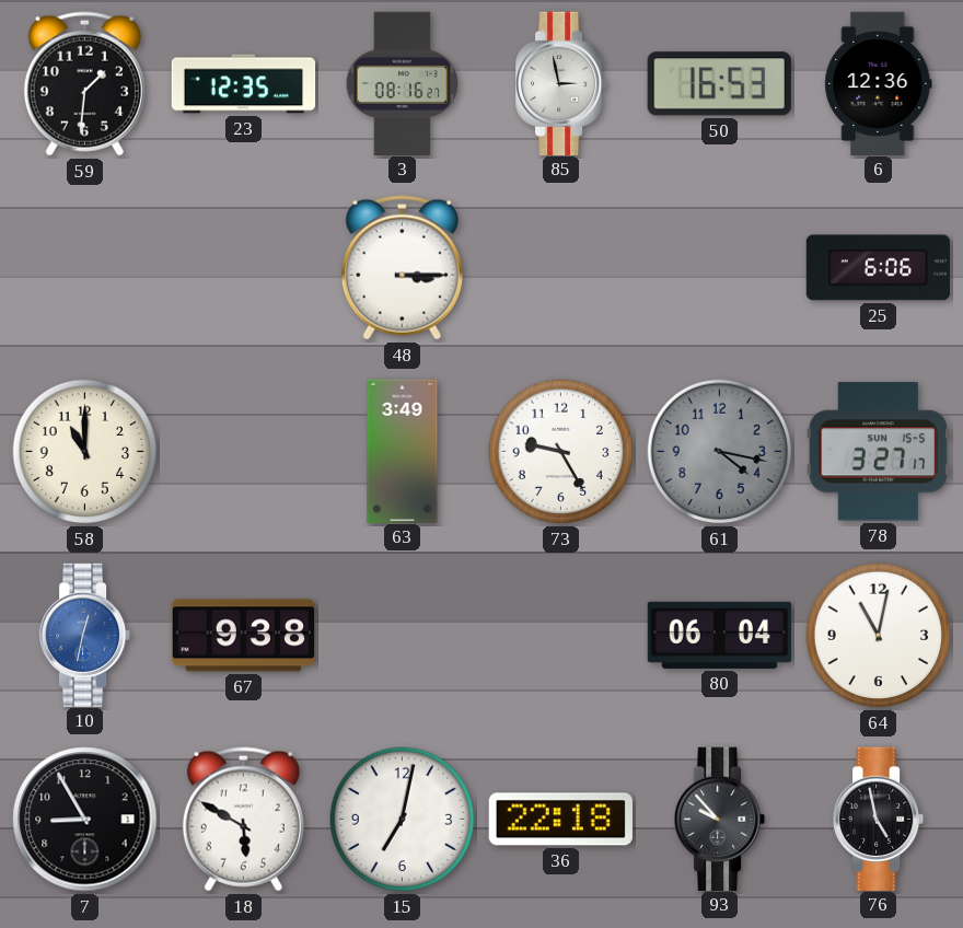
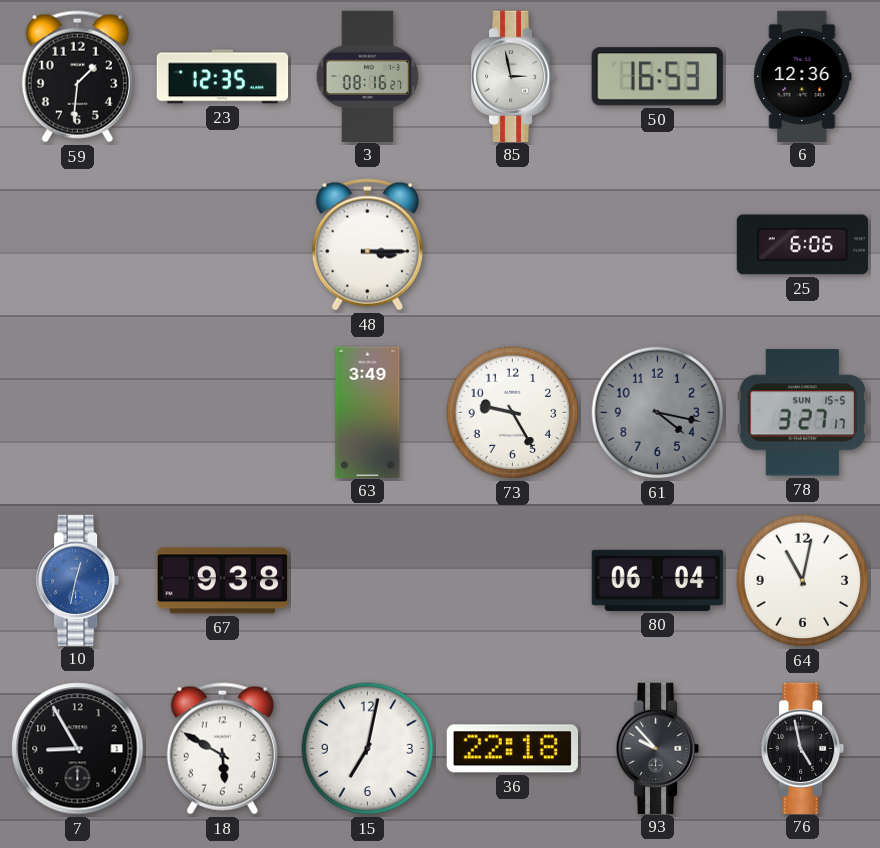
58: 11:00 -> none (85, 452)
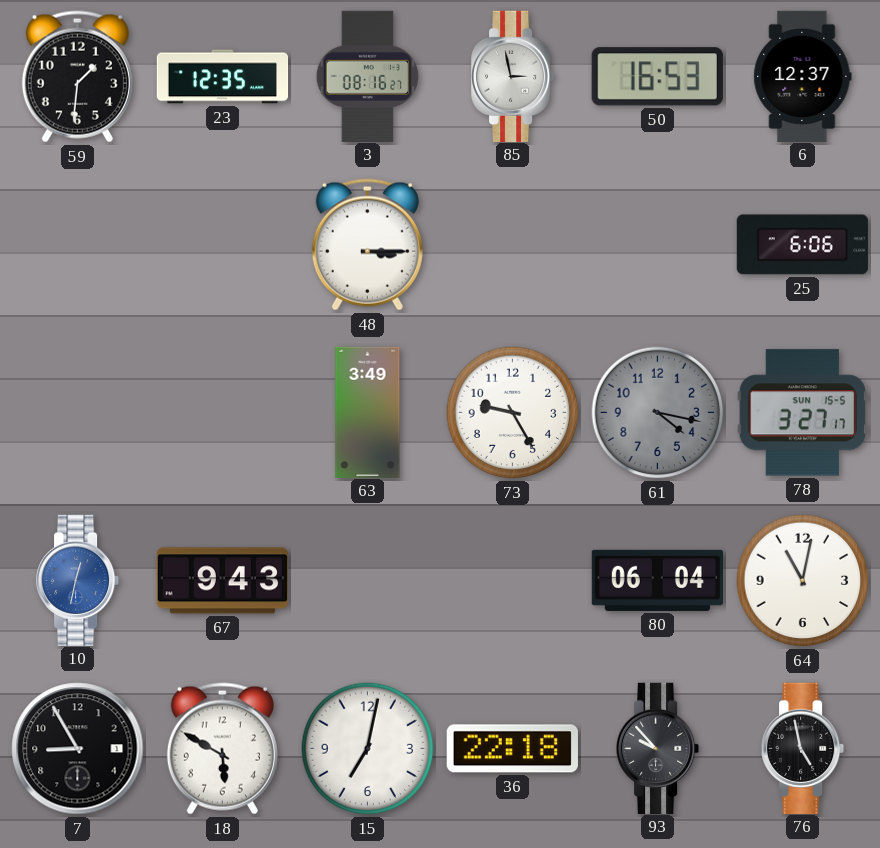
6: 12:36 -> 12:37 (803, 76)
67: 9:38 -> 9:43 (222, 581)
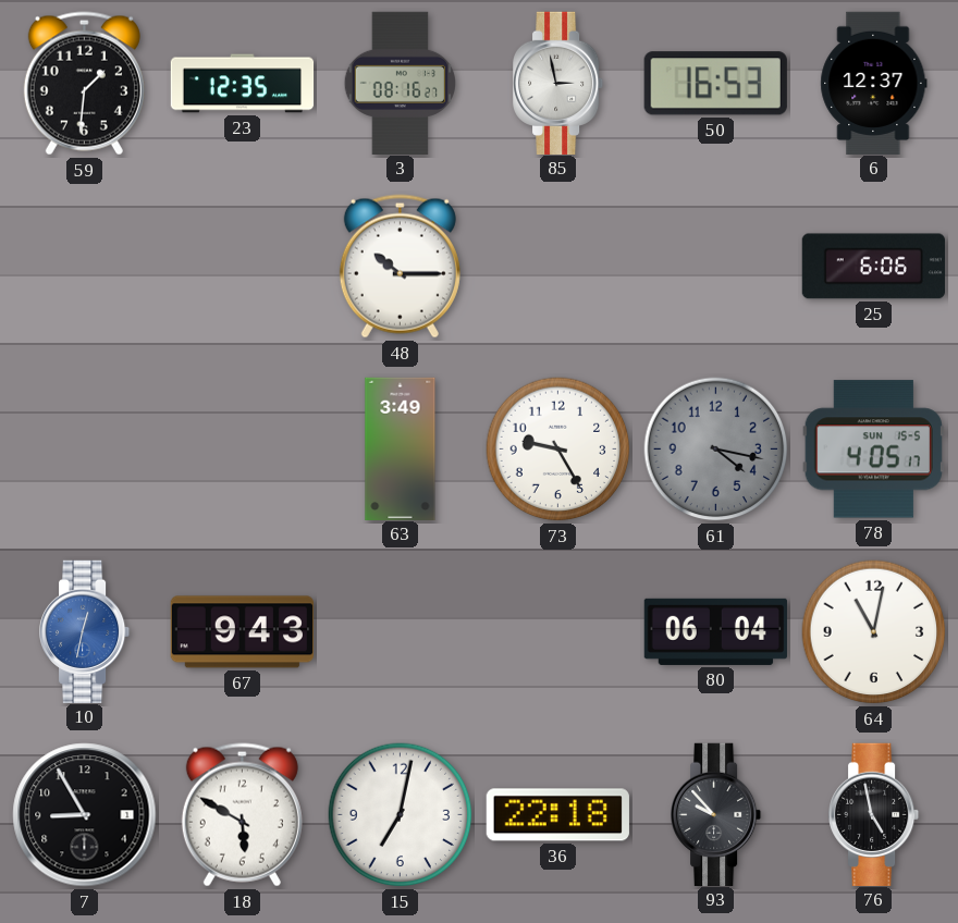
48: 3:15 -> 10:15 (400, 267)
78: 3:27 -> 4:05 (873, 450)
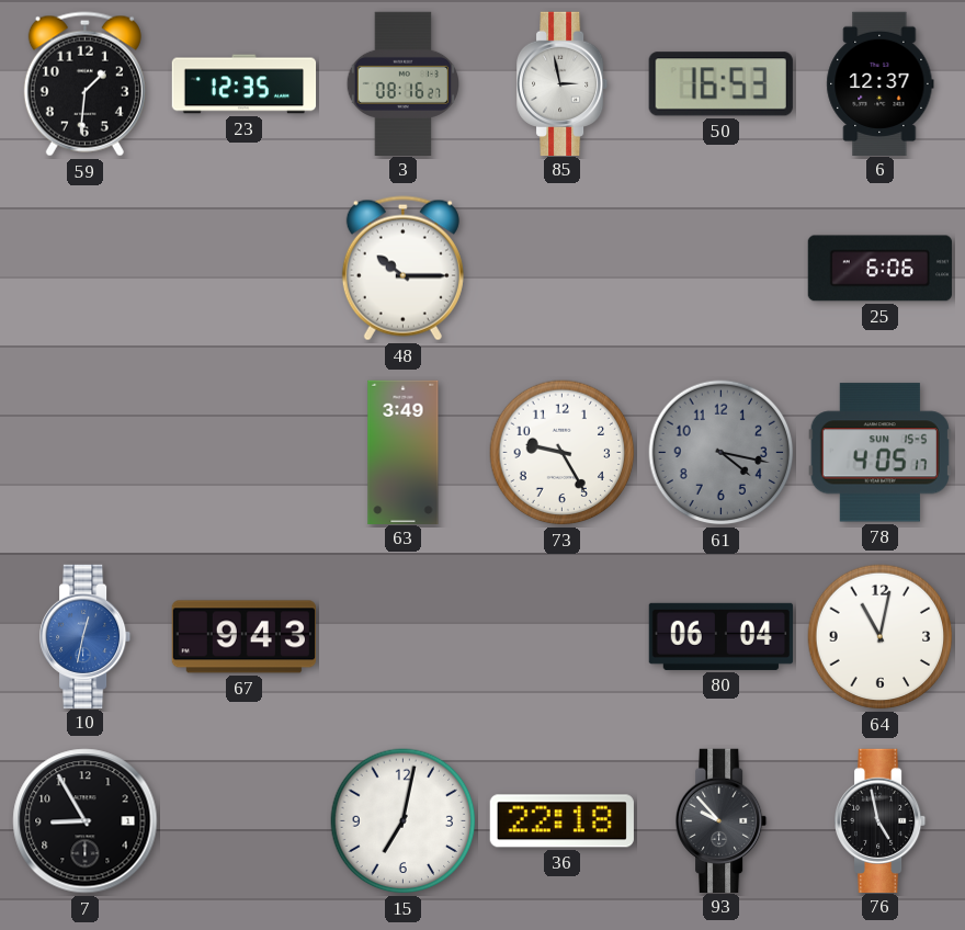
18: 5:50 -> none (242, 815)
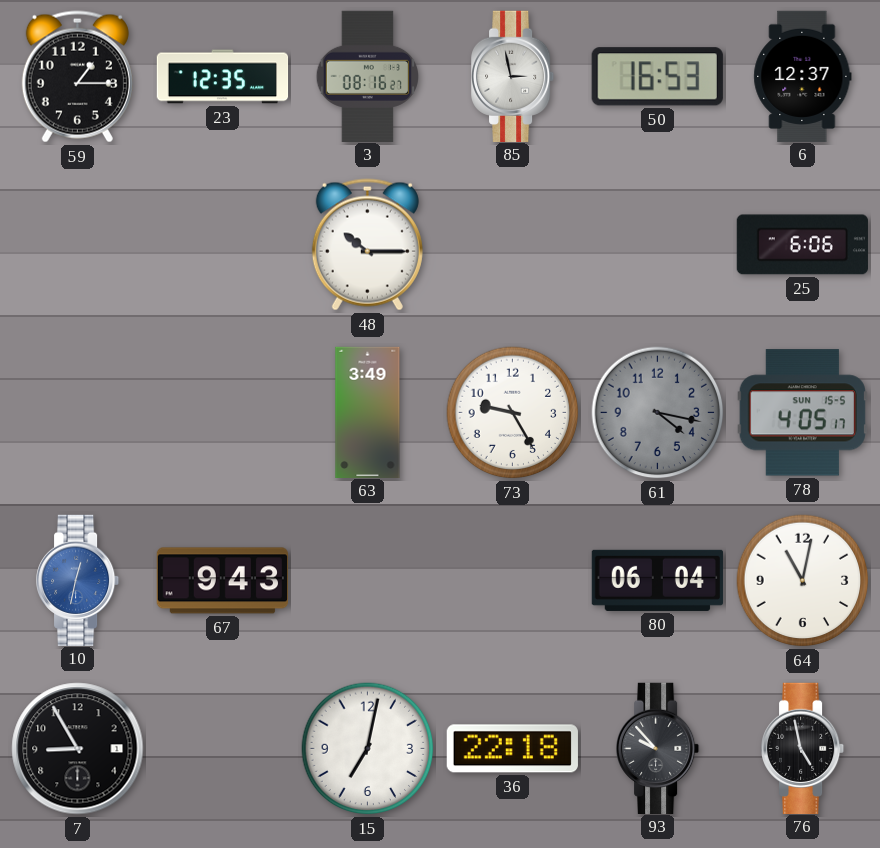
59: 1:31 -> 1:15 (77, 77)
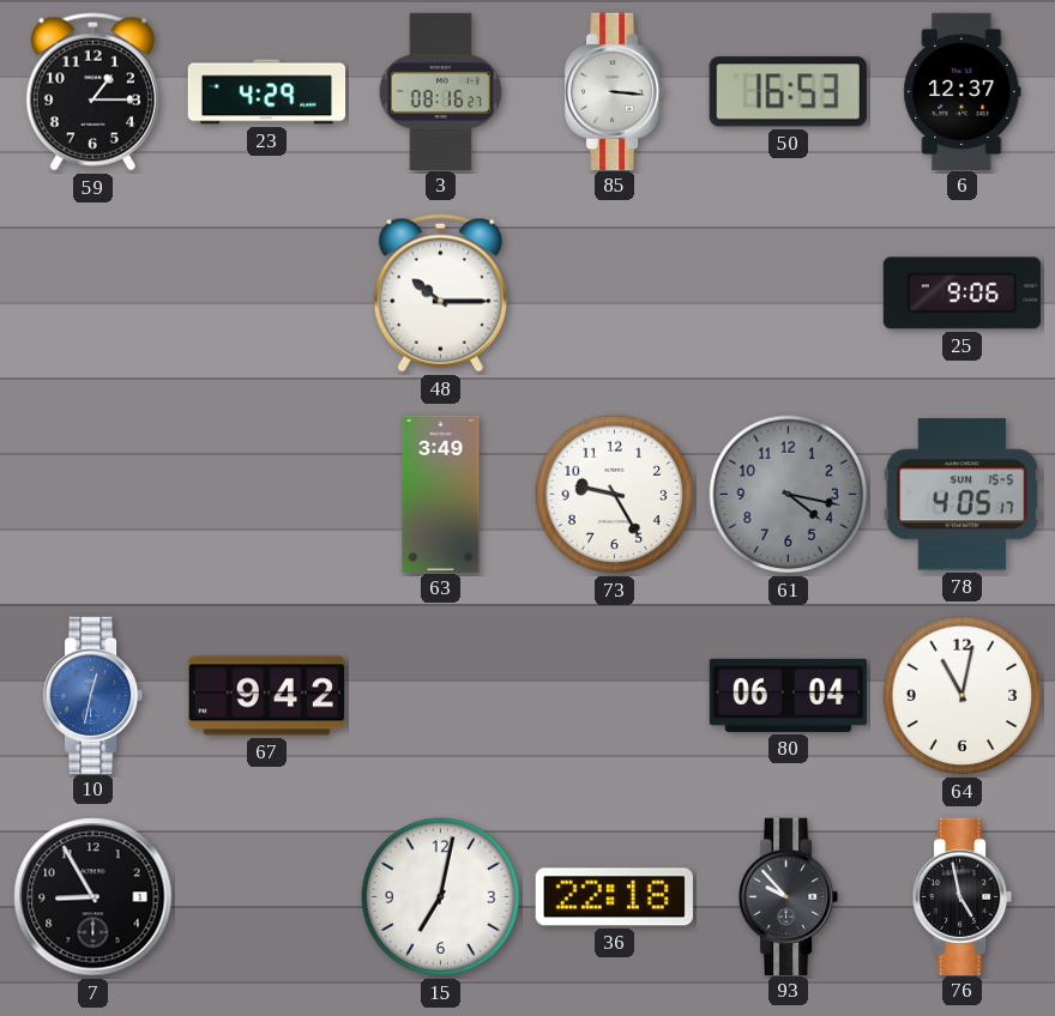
23: 12:35 -> 4:29 (267, 92)
85: 2:58 -> 3:16 (616, 91)
25: 6:06 -> 9:06 (961, 294)
67: 9:43 -> 9:42 (266, 696)
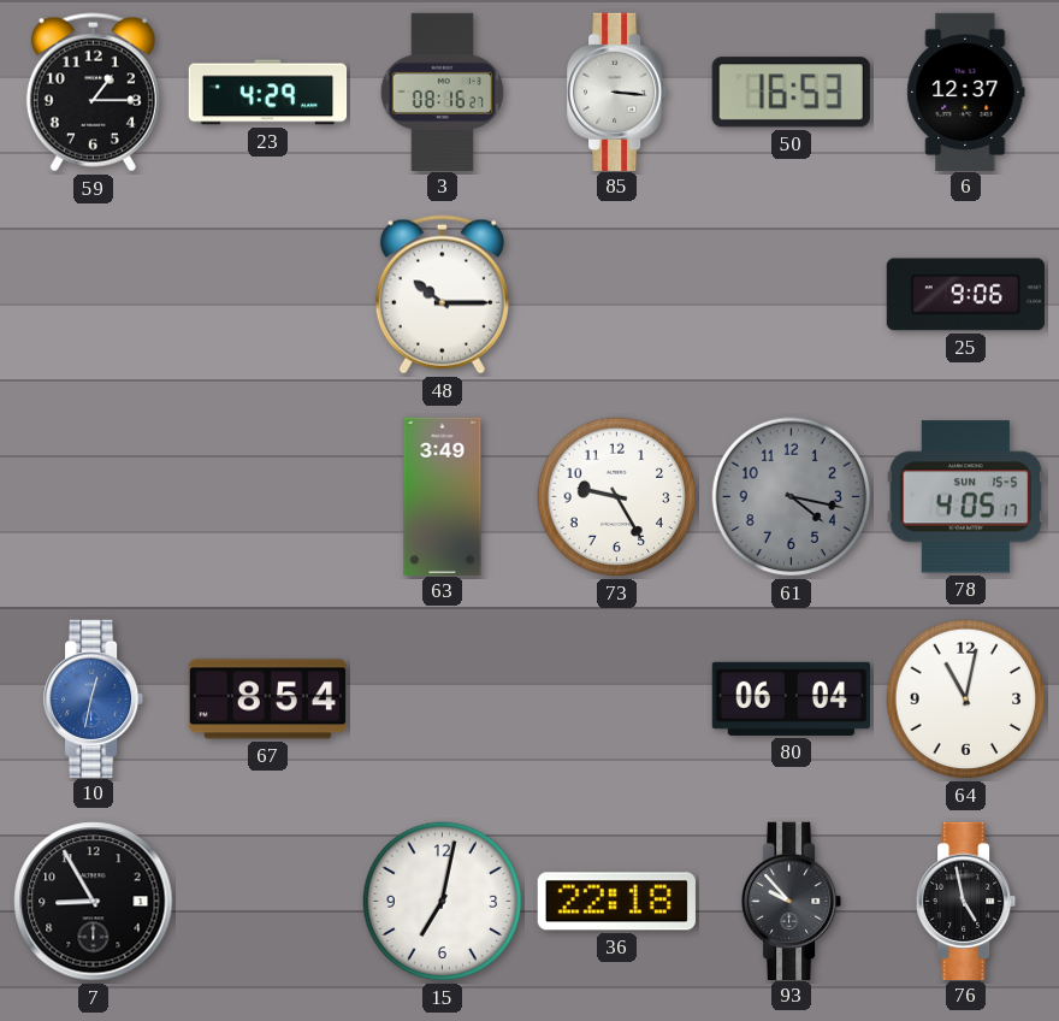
67: 9:42 -> 8:54 (267, 700)
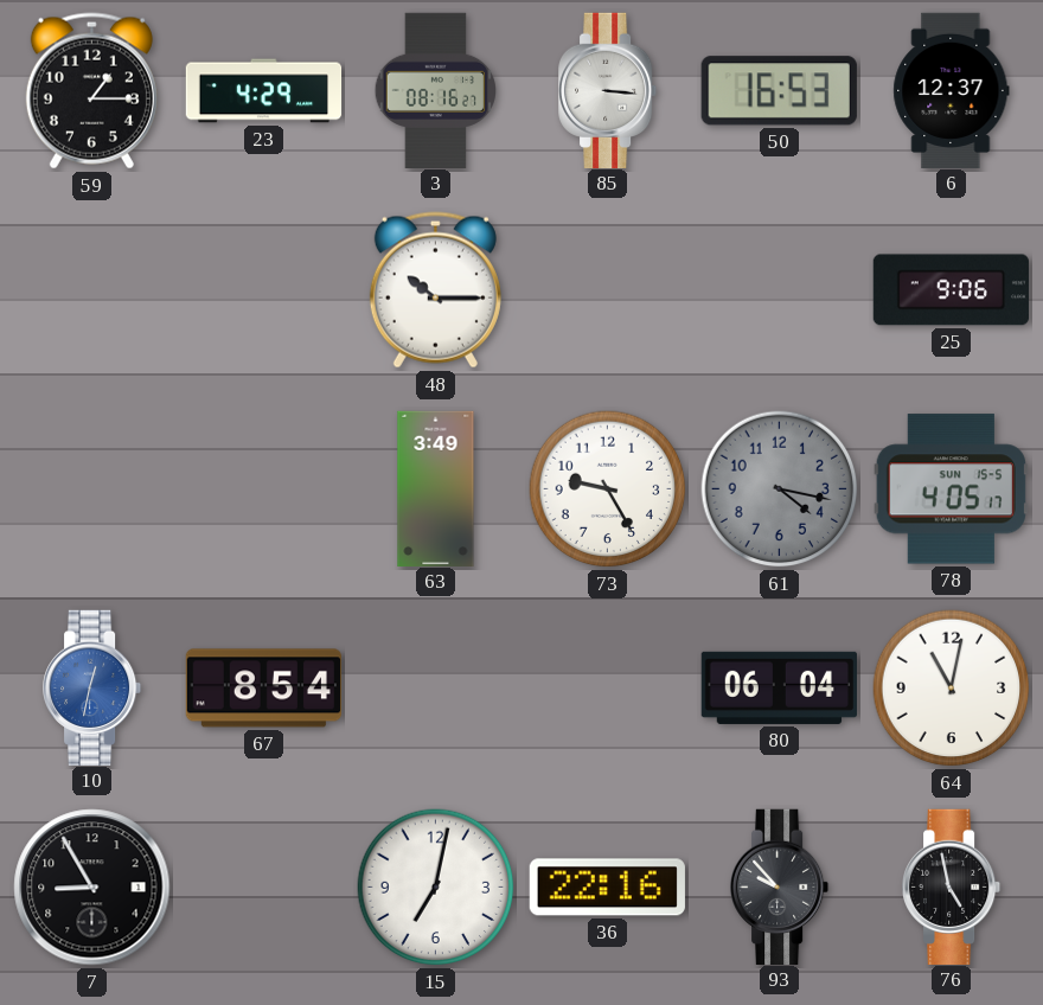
36: 22:18 -> 22:16 (607, 888)
